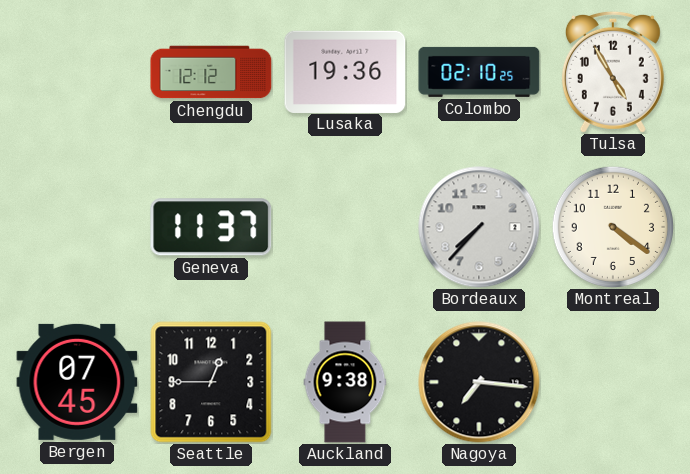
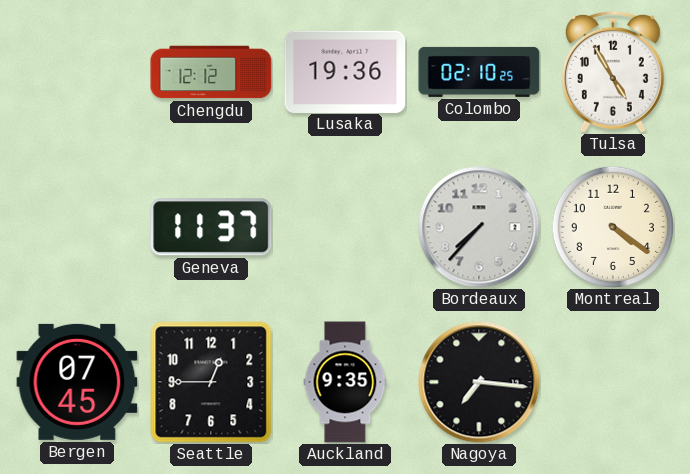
Auckland: 9:38 -> 9:35 (345, 382)
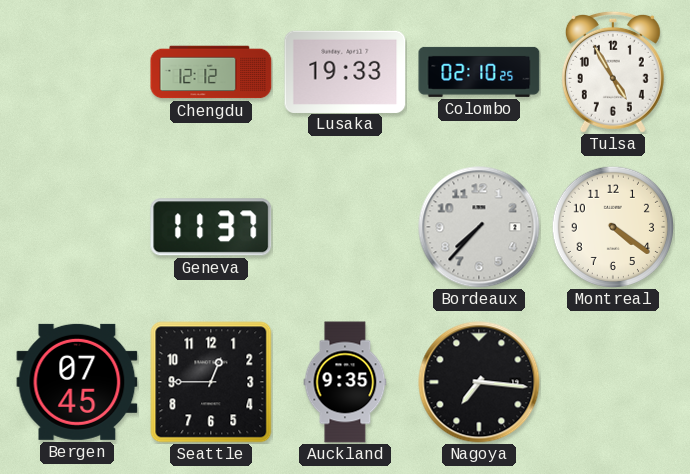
Lusaka: 19:36 -> 19:33 (345, 71)
